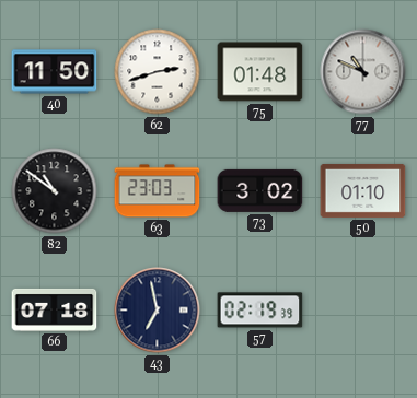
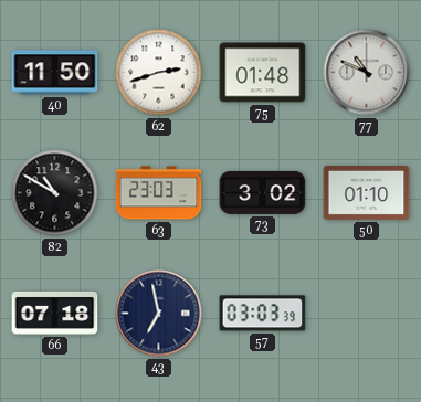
82: 10:51 -> 10:50 (55, 193)
57: 02:19 -> 03:03 (263, 314)
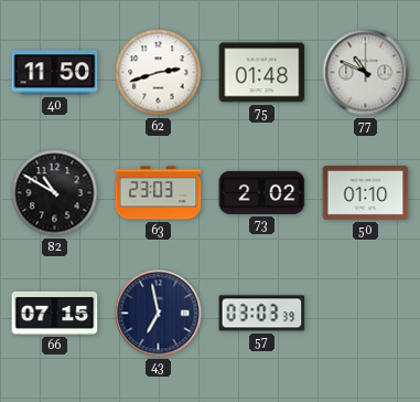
73: 3:02 -> 2:02 (262, 192)
66: 07:18 -> 07:15 (55, 313)
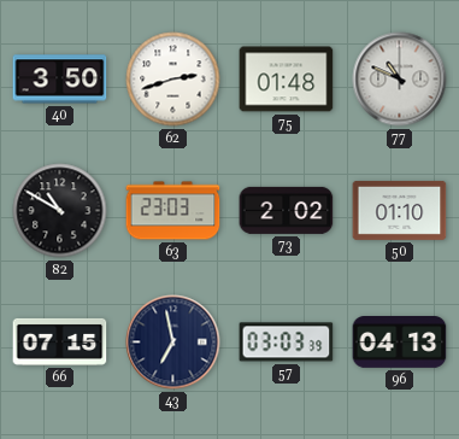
40: 11:50 -> 3:50 (60, 80)
96: none -> 04:13 (400, 343)
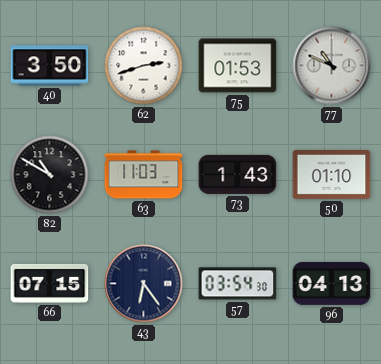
75: 01:48 -> 01:53 (238, 66)
63: 23:03 -> 11:03 (144, 175)
73: 2:02 -> 1:43 (238, 174)
43: 6:58 -> 6:24 (144, 284)
57: 03:03 -> 03:54 (238, 284)
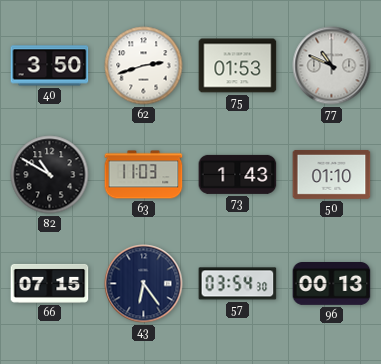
96: 04:13 -> 00:13 (332, 284)
